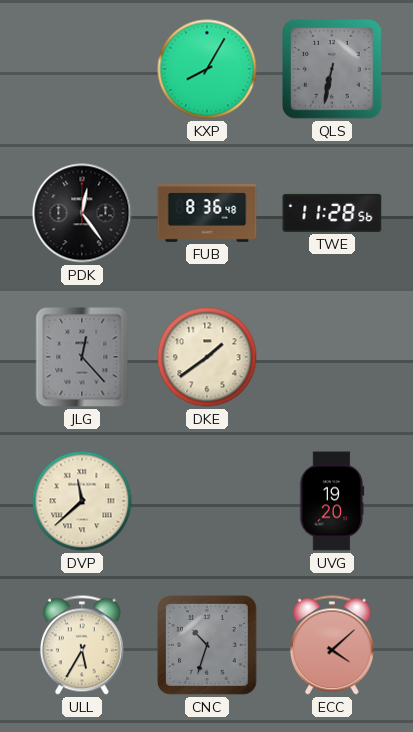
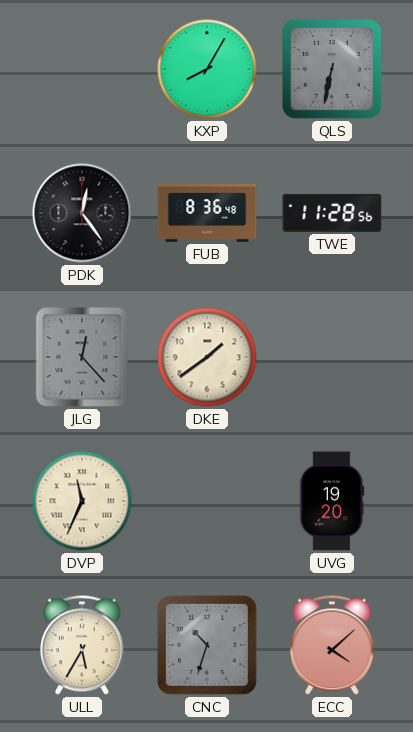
DVP: 11:38 -> 11:34 (82, 501)
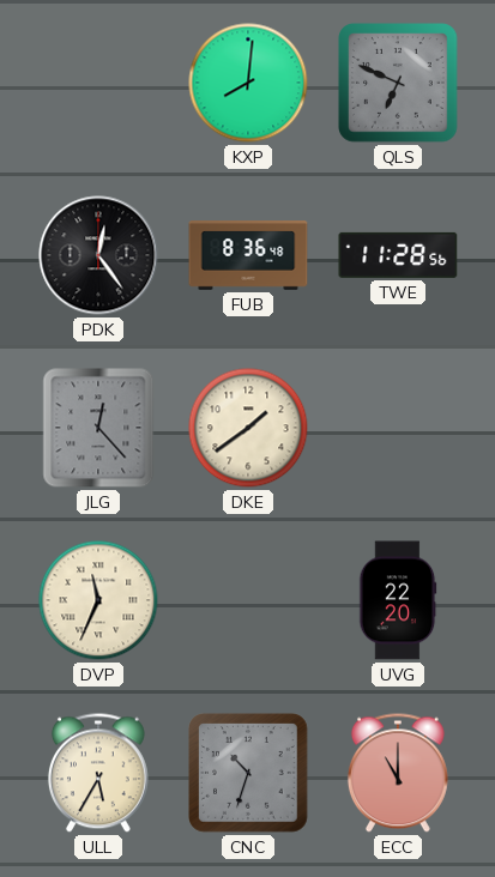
KXP: 8:05 -> 8:01 (248, 83)
QLS: 6:32 -> 6:49 (399, 84)
UVG: 19:20 -> 22:20 (398, 600)
ECC: 4:08 -> 11:00 (398, 773)
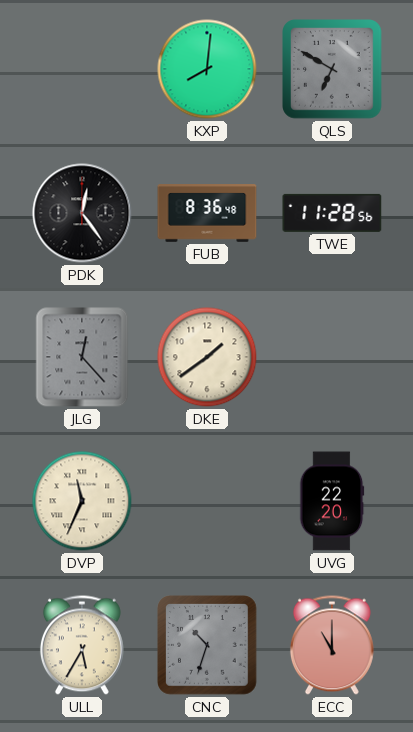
QLS: 6:49 -> 6:50 (333, 70)
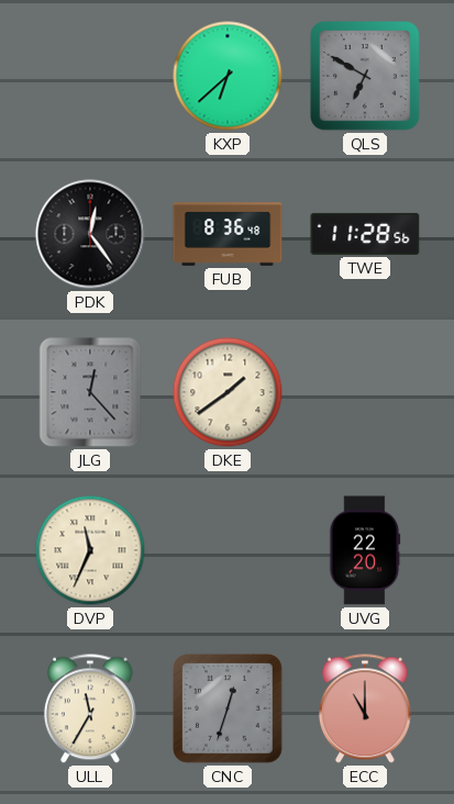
KXP: 8:01 -> 6:38 (228, 76)
ULL: 5:35 -> 11:35 (90, 708)
CNC: 10:33 -> 12:33 (229, 710)
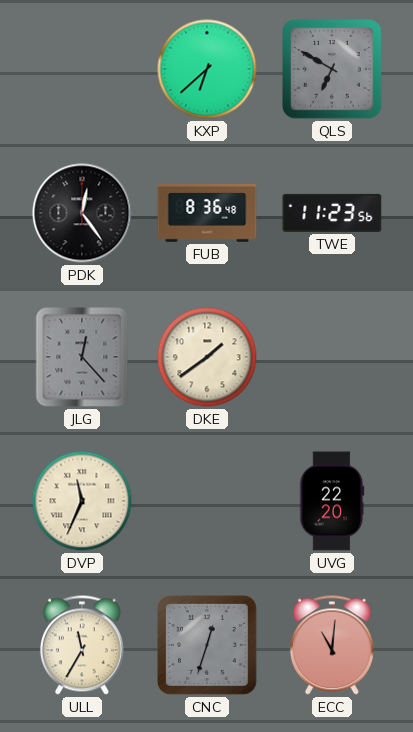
TWE: 11:28 -> 11:23 (332, 213)
ECC: 11:00 -> 11:01 (332, 645)
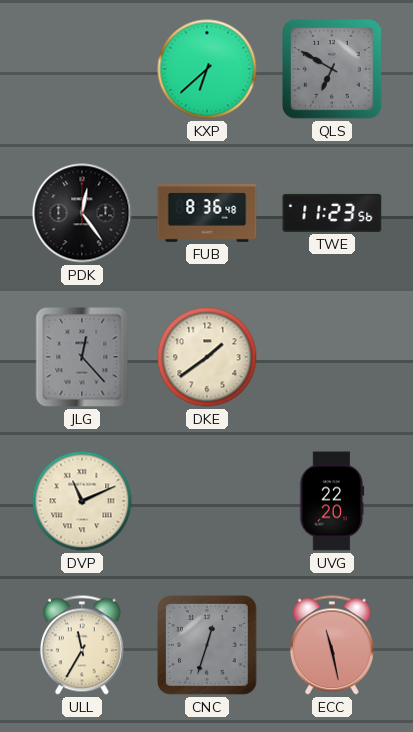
DVP: 11:34 -> 11:11 (82, 501)
ECC: 11:01 -> 11:28 (332, 645)
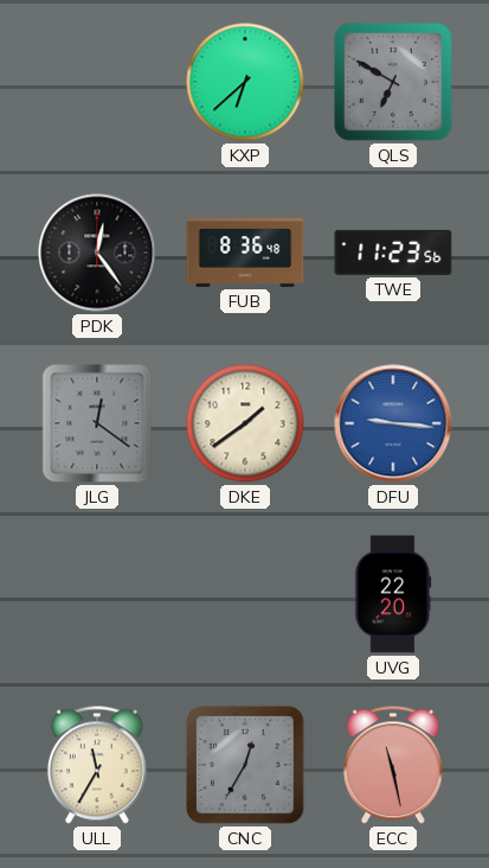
JLG: 12:23 -> 12:21 (97, 423)
DFU: none -> 9:16 (393, 423)
DVP: 11:11 -> none (82, 501)
CNC: 12:33 -> 12:35 (246, 766)
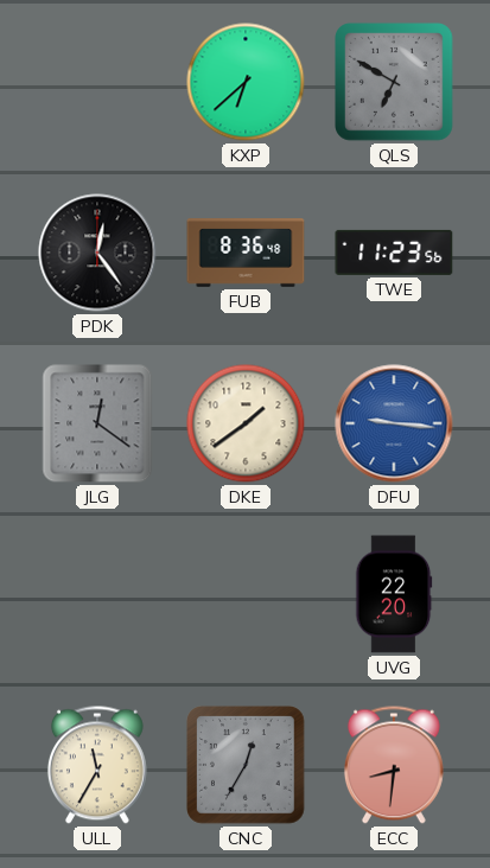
ECC: 11:28 -> 8:31 (394, 765)
